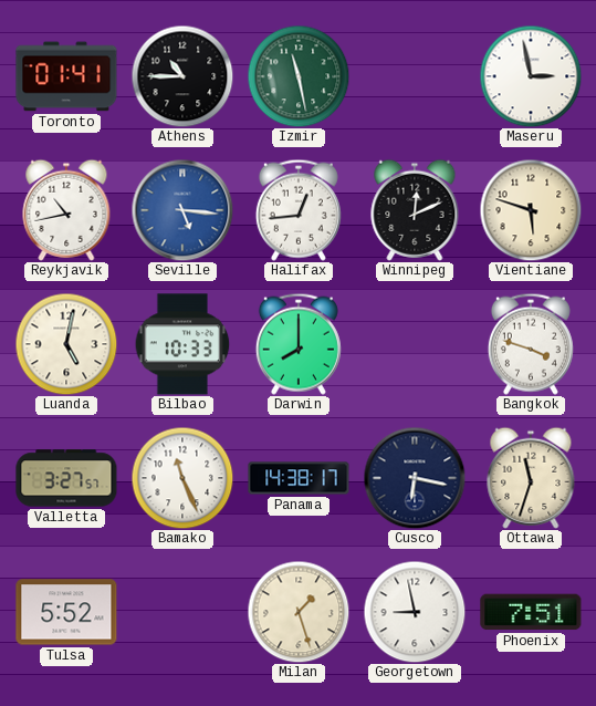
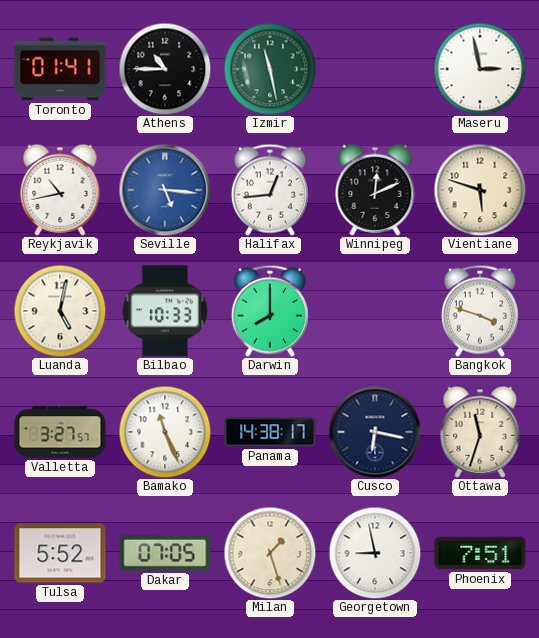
Dakar: none -> 07:05 (165, 554)
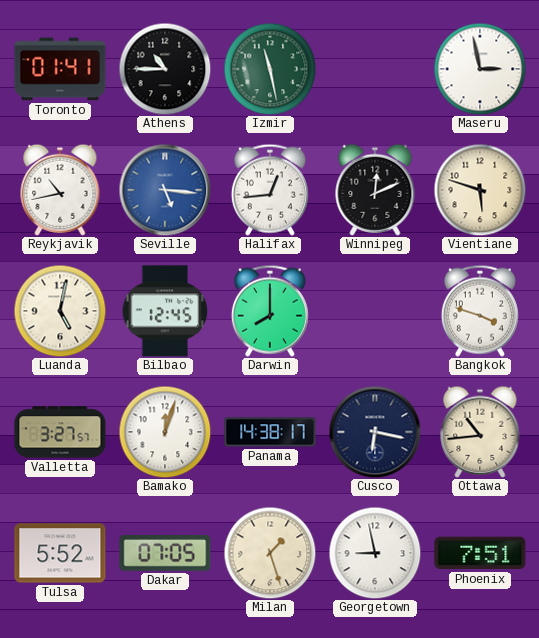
Bilbao: 10:33 -> 12:45 (165, 311)
Bamako: 11:26 -> 12:03 (165, 432)
Ottawa: 11:33 -> 10:44 (480, 432)
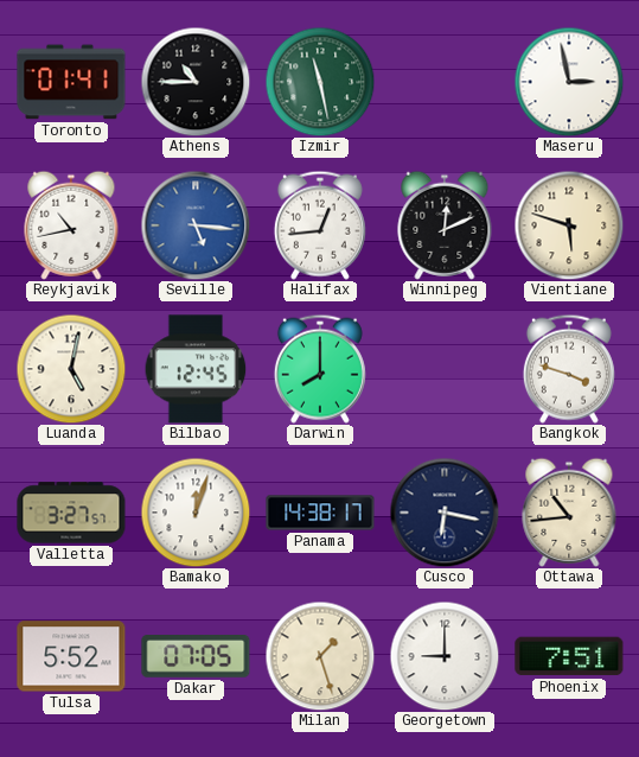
Georgetown: 8:58 -> 9:00 (445, 656)
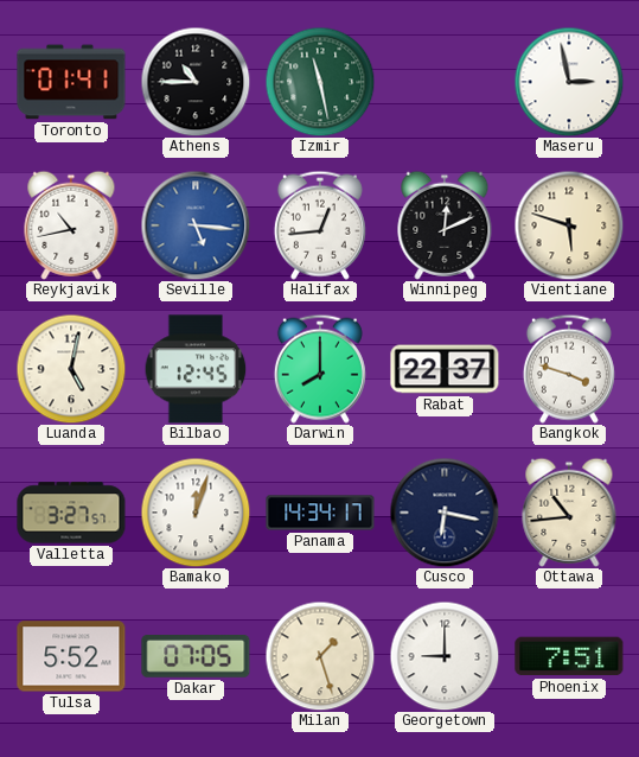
Rabat: none -> 22:37 (445, 369)
Panama: 14:38 -> 14:34 (320, 513)
